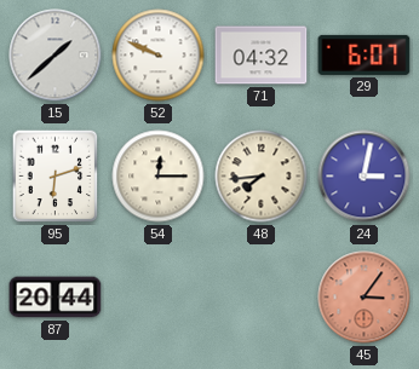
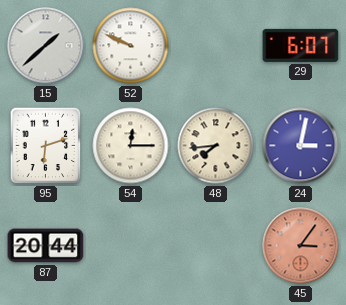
71: 04:32 -> none (262, 56)
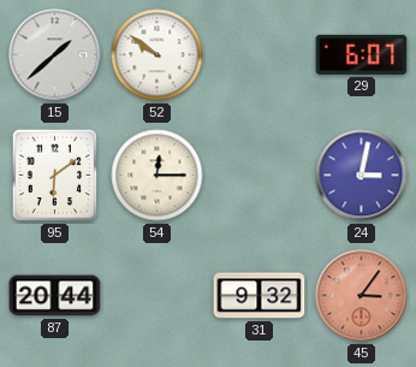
52: 9:49 -> 9:51 (158, 55)
95: 6:12 -> 6:09 (55, 176)
48: 7:44 -> none (216, 146)
31: none -> 9:32 (260, 296)
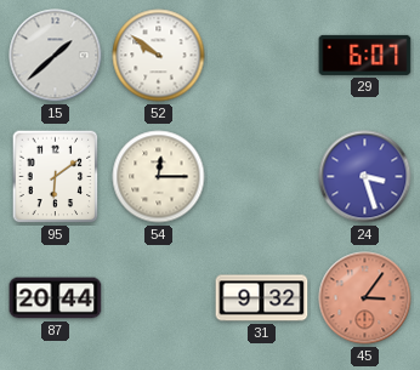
24: 3:02 -> 3:27 (365, 177)
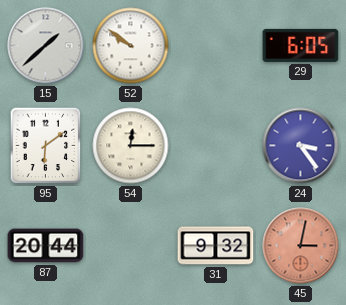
29: 6:07 -> 6:05 (301, 45)
24: 3:27 -> 3:24 (301, 146)
45: 3:06 -> 3:02 (301, 246)
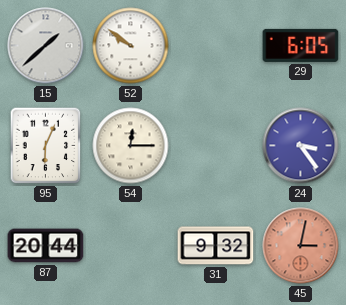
95: 6:09 -> 6:04 (46, 146)
